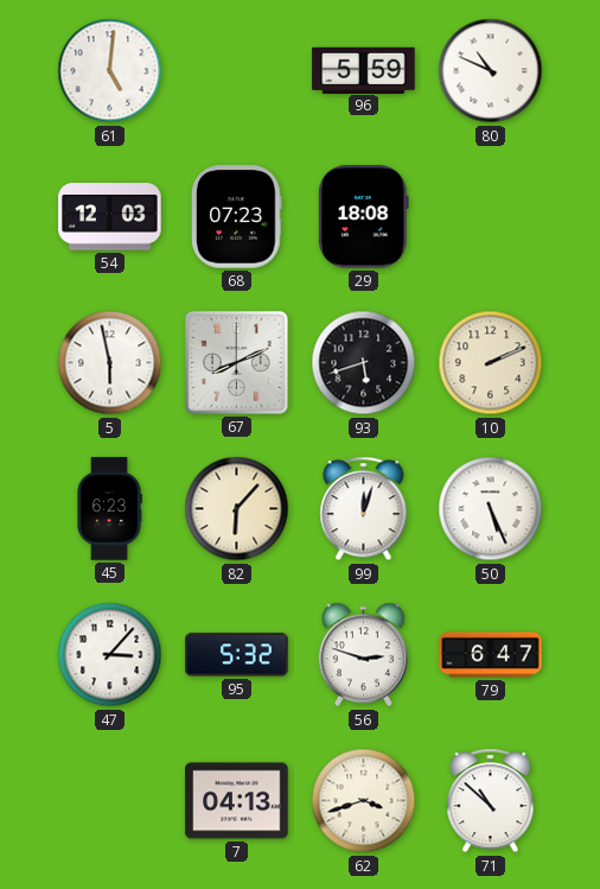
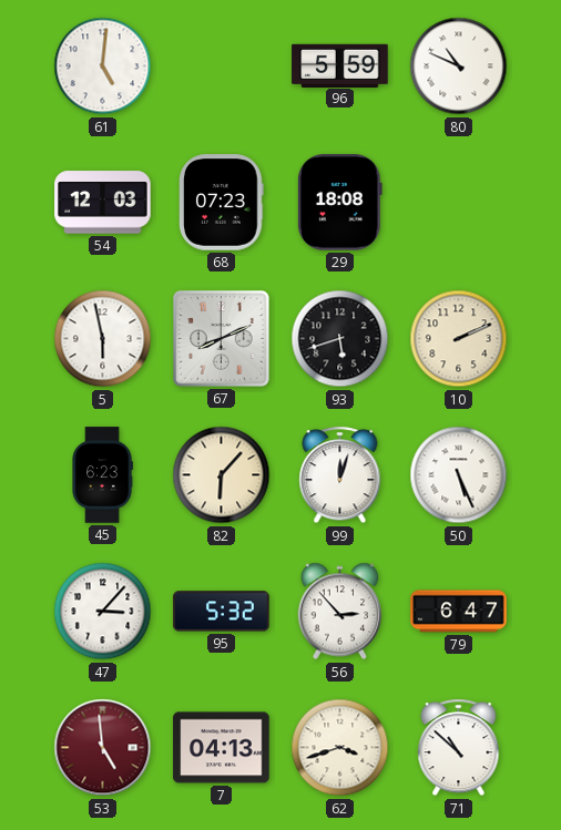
56: 2:48 -> 2:53 (340, 612)
53: none -> 4:59 (103, 748)
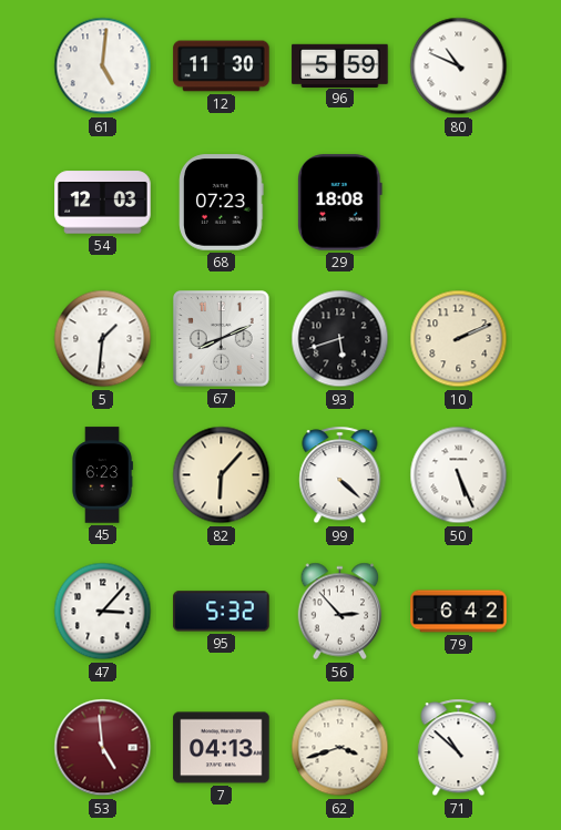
12: none -> 11:30 (222, 66)
5: 5:58 -> 1:31 (103, 339)
99: 12:03 -> 4:22 (340, 475)
79: 6:47 -> 6:42 (459, 612)
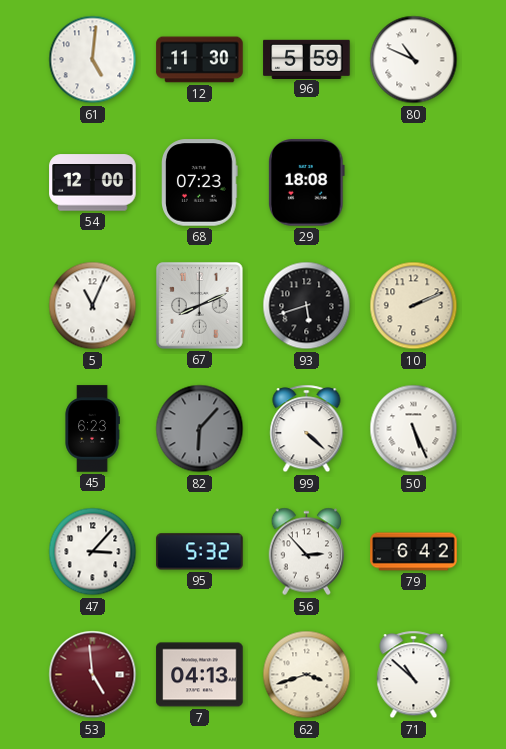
54: 12:03 -> 12:00 (93, 183)
5: 1:31 -> 11:04 (93, 306)
82 dial: cream -> grey (200, 429)
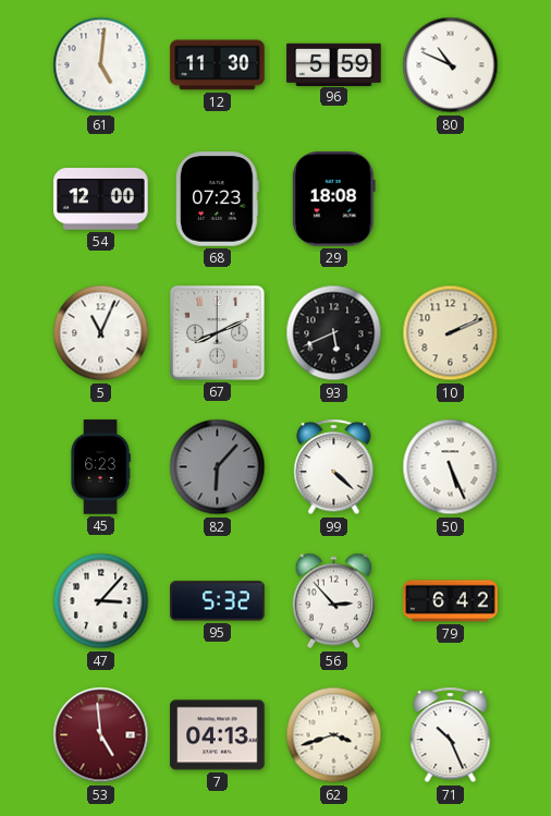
93: 5:42 -> 5:41 (334, 333)
71: 10:52 -> 10:26 (451, 735)
